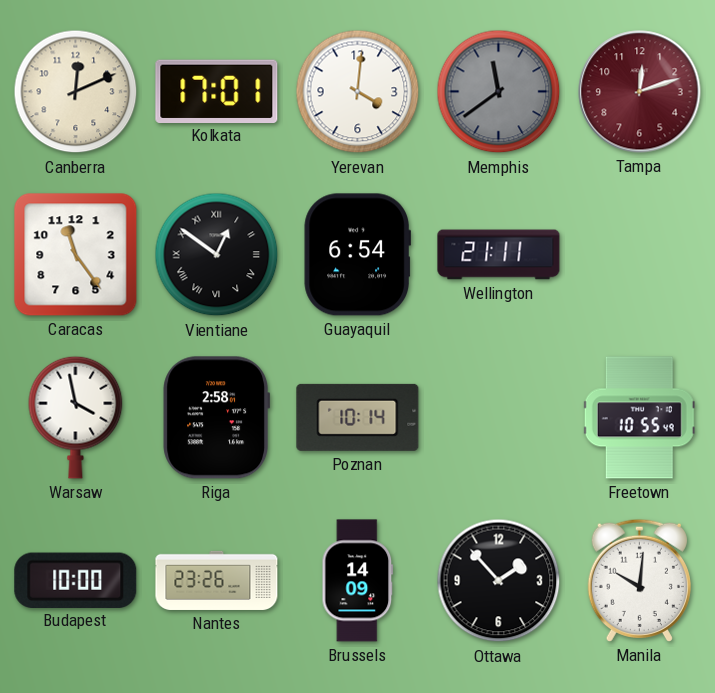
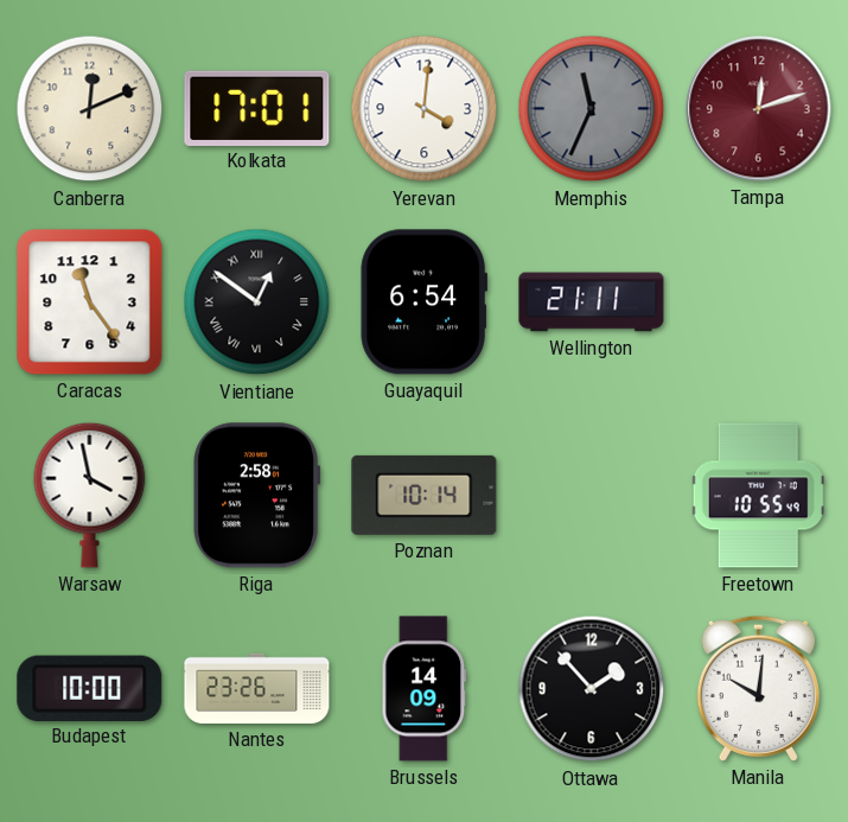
Memphis: 11:39 -> 11:34 (592, 109)
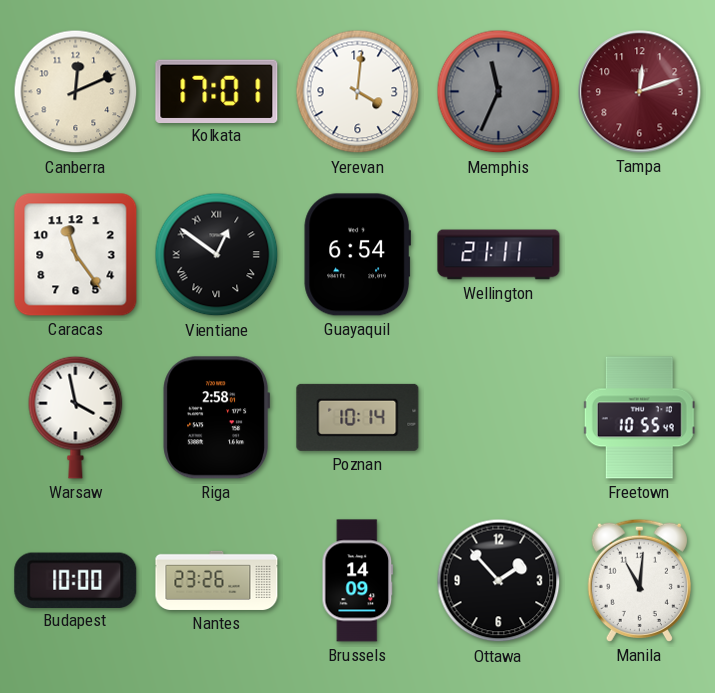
Manila: 10:01 -> 11:01 (639, 580)
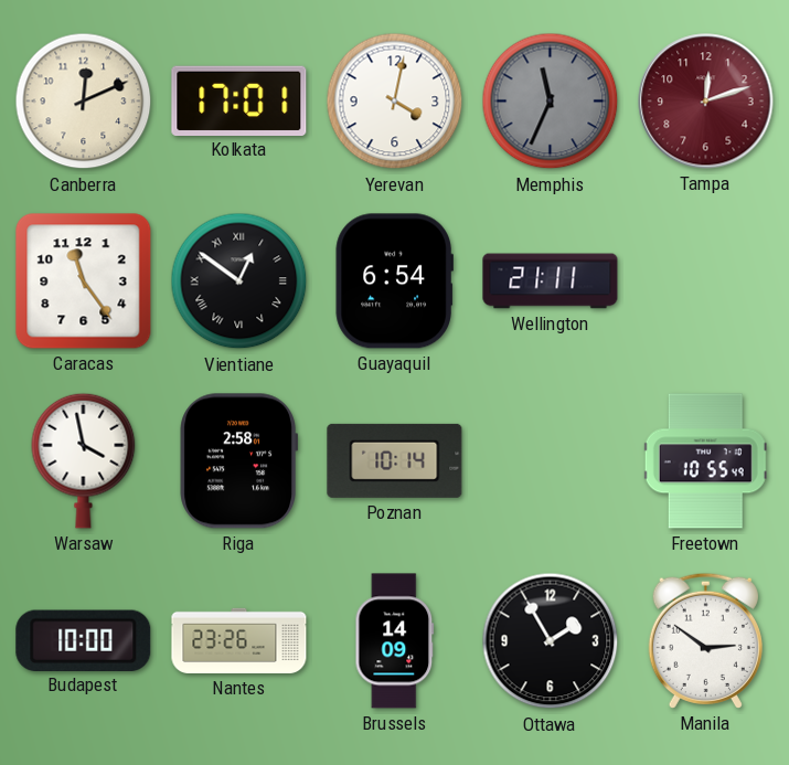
Yerevan: 4:01 -> 4:02 (395, 102)
Ottawa: 1:53 -> 1:55 (551, 641)
Manila: 11:01 -> 2:51 (705, 640)
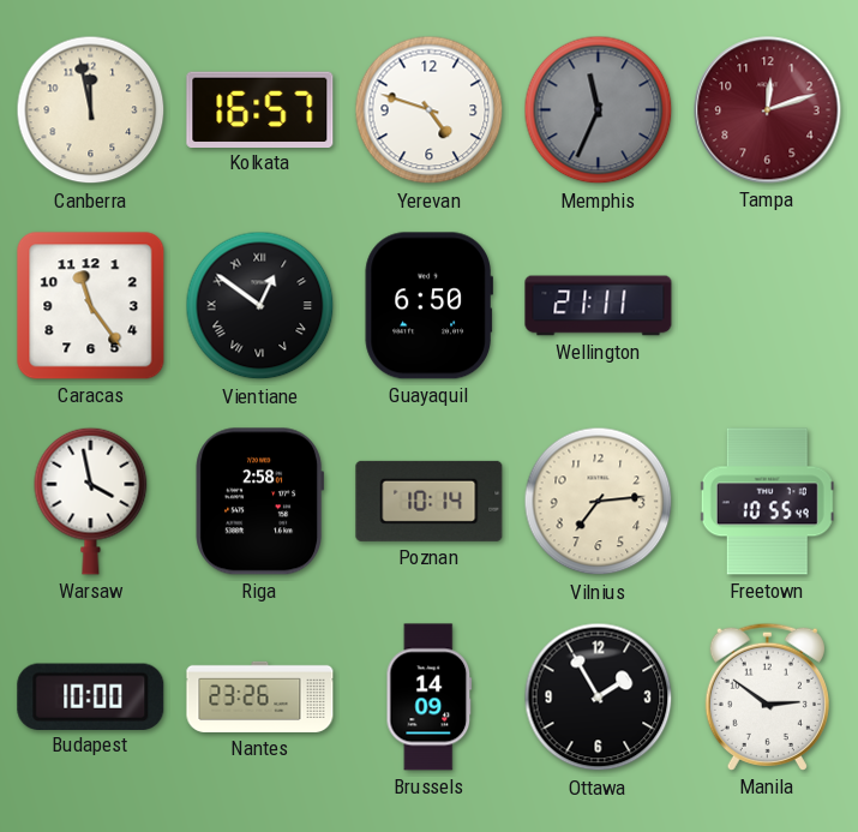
Canberra: 12:11 -> 11:58 (91, 110)
Kolkata: 17:01 -> 16:57 (260, 109)
Yerevan: 4:02 -> 4:48 (430, 110)
Guayaquil: 6:54 -> 6:50 (428, 306)
Vilnius: none -> 7:14 (599, 502)
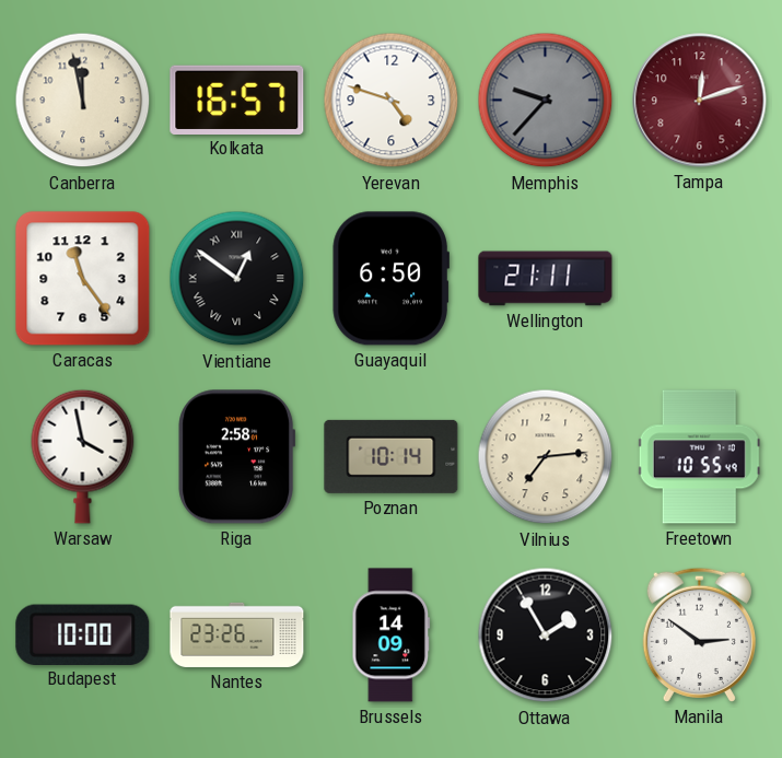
Memphis: 11:34 -> 9:37 (546, 101)
